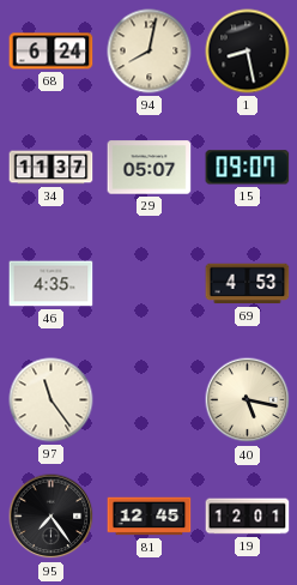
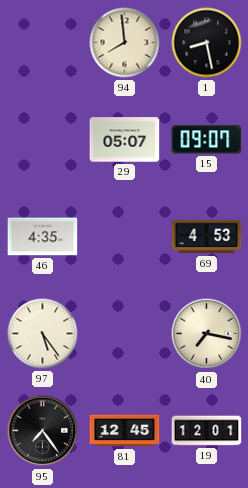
68: 6:24 -> none (51, 52)
94: 8:02 -> 7:59 (125, 43)
34: 11:37 -> none (51, 168)
97: 11:24 -> 5:24 (43, 334)
40: 5:17 -> 7:17 (207, 334)
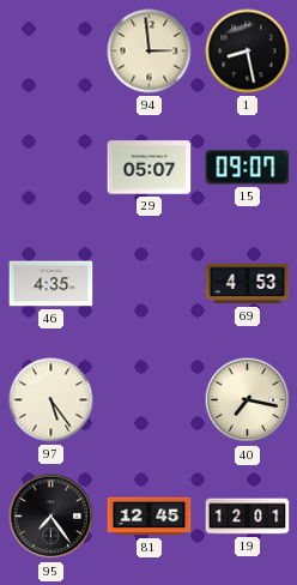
94: 7:59 -> 2:59 (150, 52)
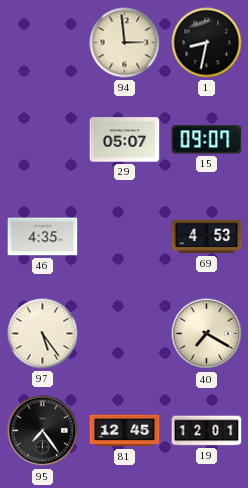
1: 8:28 -> 8:32 (207, 43)
40: 7:17 -> 7:20 (207, 334)
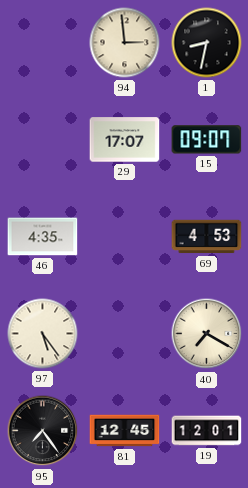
29: 05:07 -> 17:07 (125, 140)
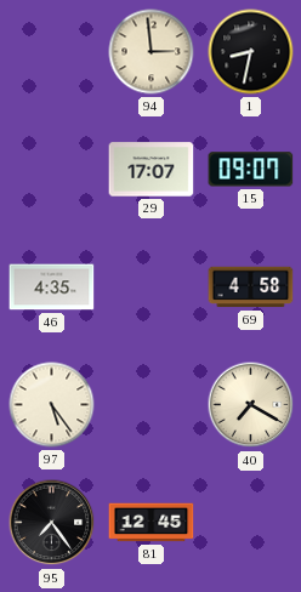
69: 4:53 -> 4:58 (251, 288)
19: 12:01 -> none (207, 431)
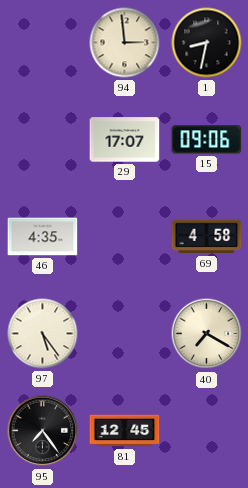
15: 09:07 -> 09:06 (207, 140)
